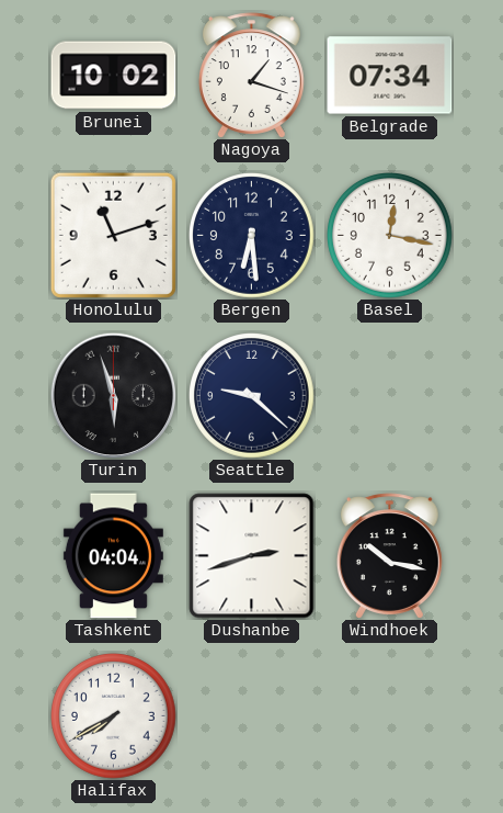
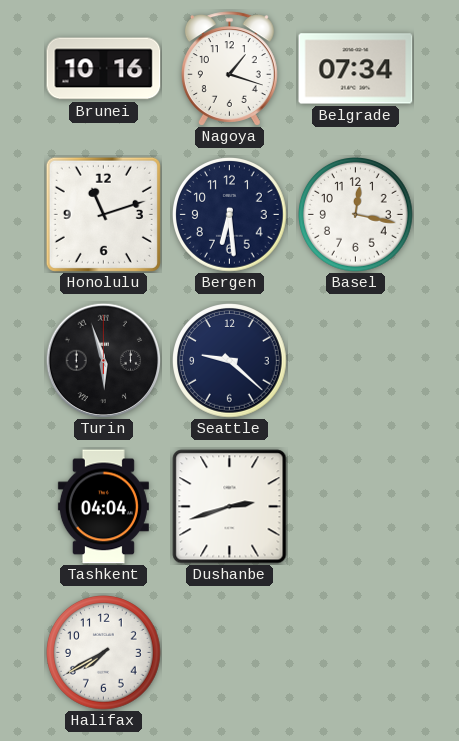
Brunei: 10:02 -> 10:16 (104, 69)
Windhoek: 10:17 -> none (389, 556)
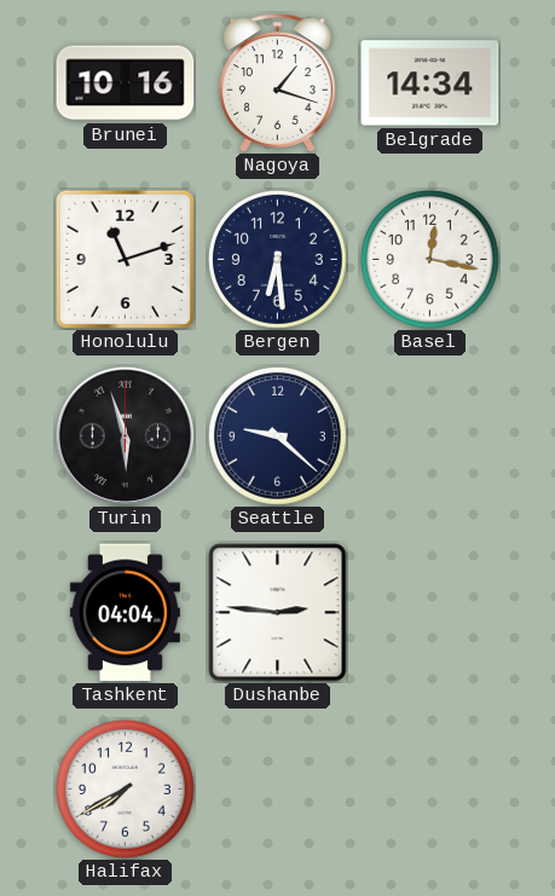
Belgrade: 07:34 -> 14:34 (430, 83)
Dushanbe: 2:42 -> 2:46 (278, 613)
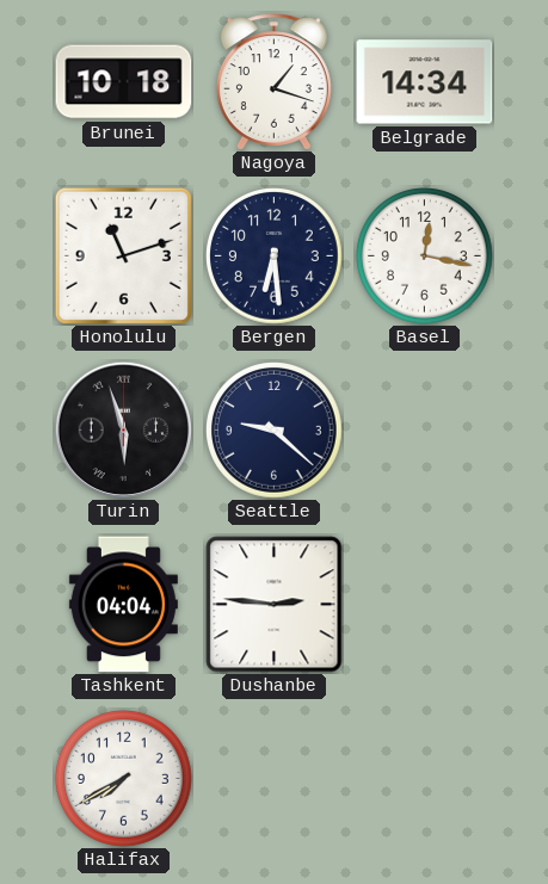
Brunei: 10:16 -> 10:18 (124, 82)
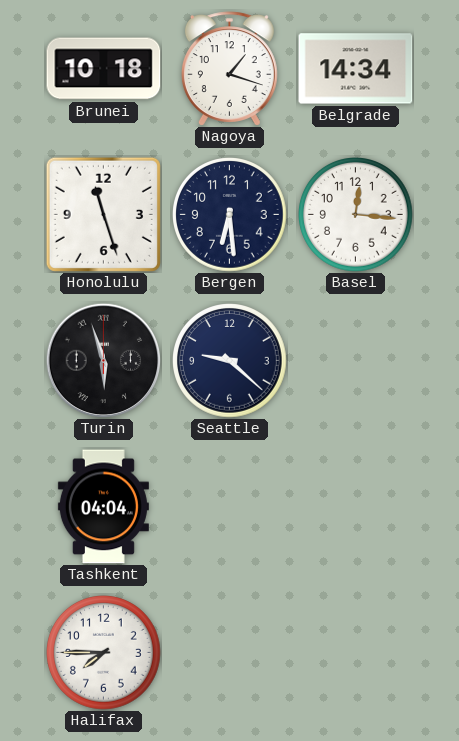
Honolulu: 11:12 -> 11:27 (103, 214)
Basel: 12:17 -> 12:16 (356, 215)
Dushanbe: 2:46 -> none (275, 605)
Halifax: 7:40 -> 7:45 (104, 653)
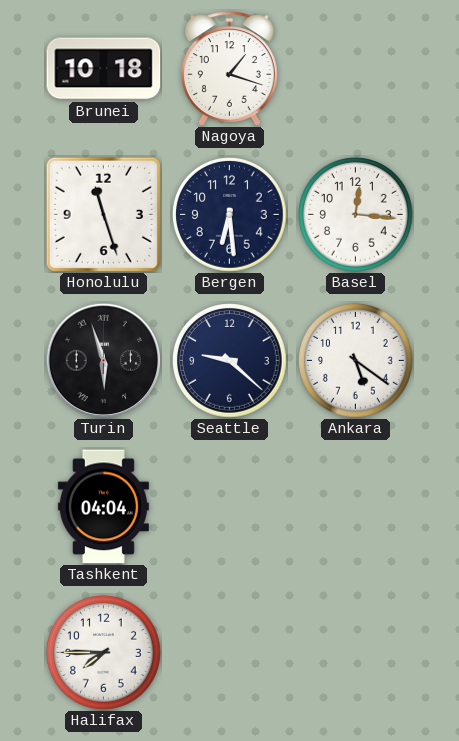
Belgrade: 14:34 -> none (356, 69)
Ankara: none -> 5:21 (356, 361)
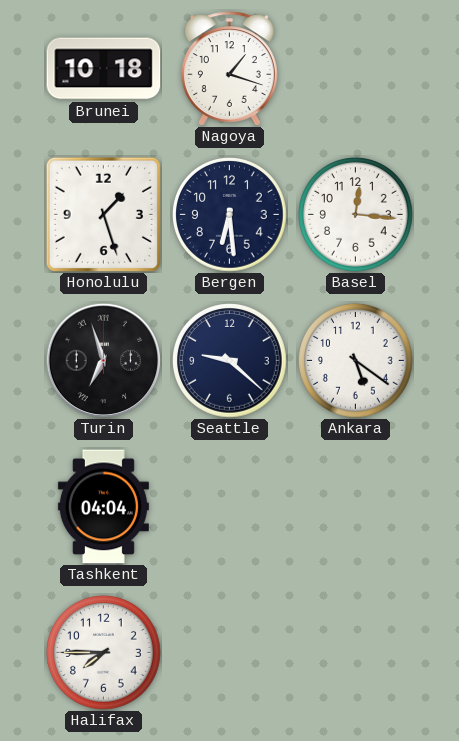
Honolulu: 11:27 -> 1:27 (103, 214)
Turin: 5:57 -> 6:57 (103, 360)
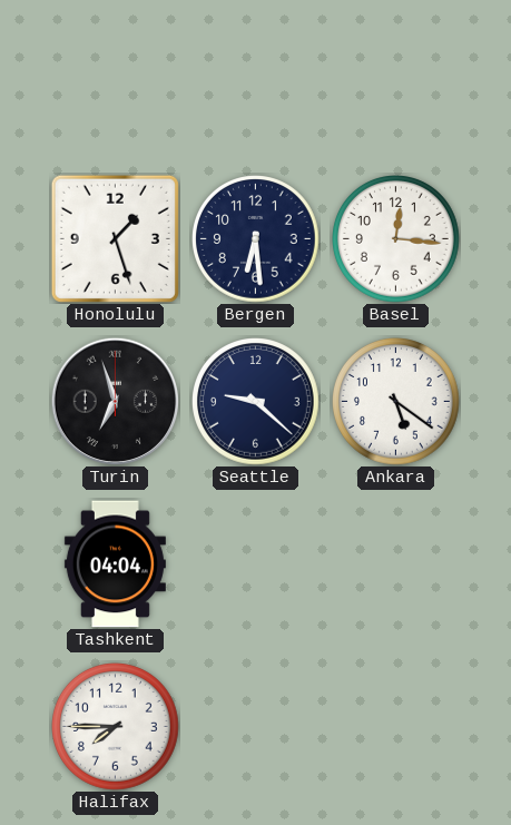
Brunei: 10:18 -> none (104, 69)
Nagoya: 1:18 -> none (229, 69)
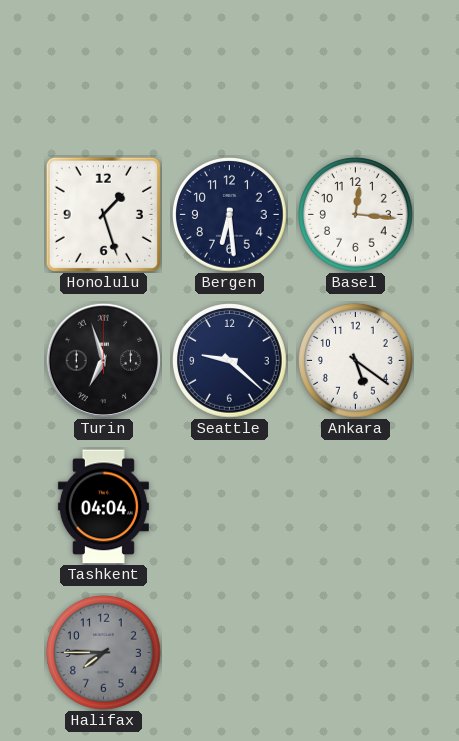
Halifax dial: white -> grey (104, 653)
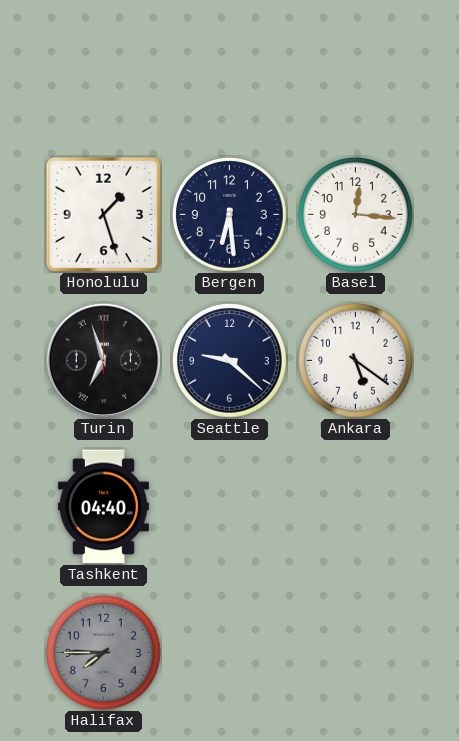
Tashkent: 04:04 -> 04:40 (103, 507)
